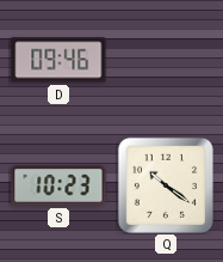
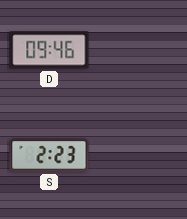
S: 10:23 -> 2:23 (49, 155)
Q: 10:21 -> none (166, 185)
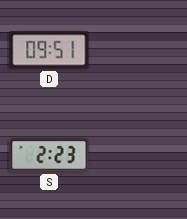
D: 09:46 -> 09:51 (49, 50)
